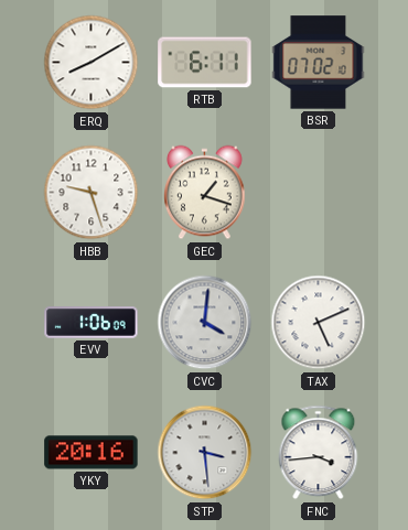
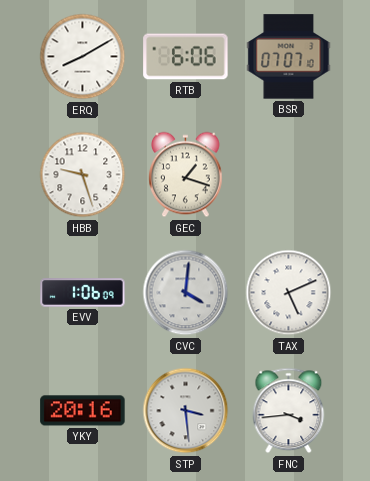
RTB: 6:11 -> 6:06 (186, 57)
BSR: 07:02 -> 07:07 (289, 57)
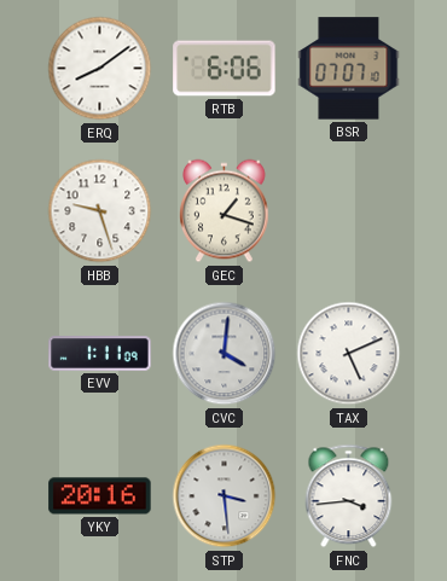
ERQ: 8:10 -> 8:09 (100, 69)
EVV: 1:06 -> 1:11 (100, 354)
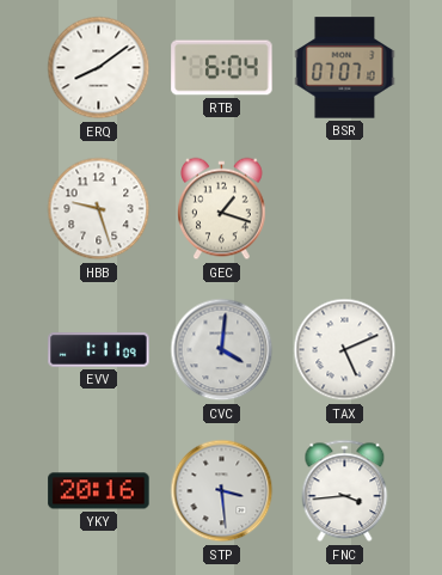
RTB: 6:06 -> 6:04 (222, 68)
